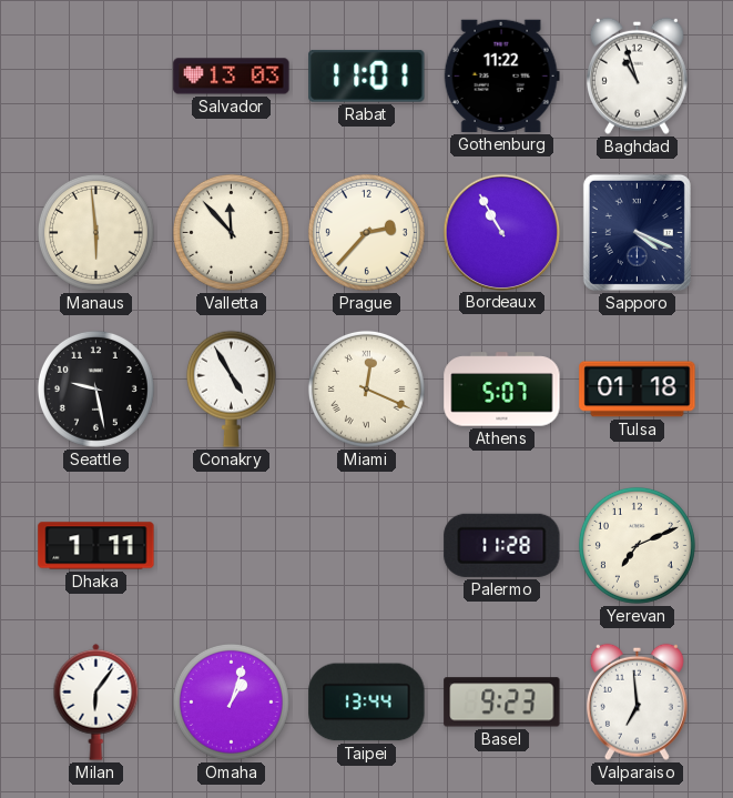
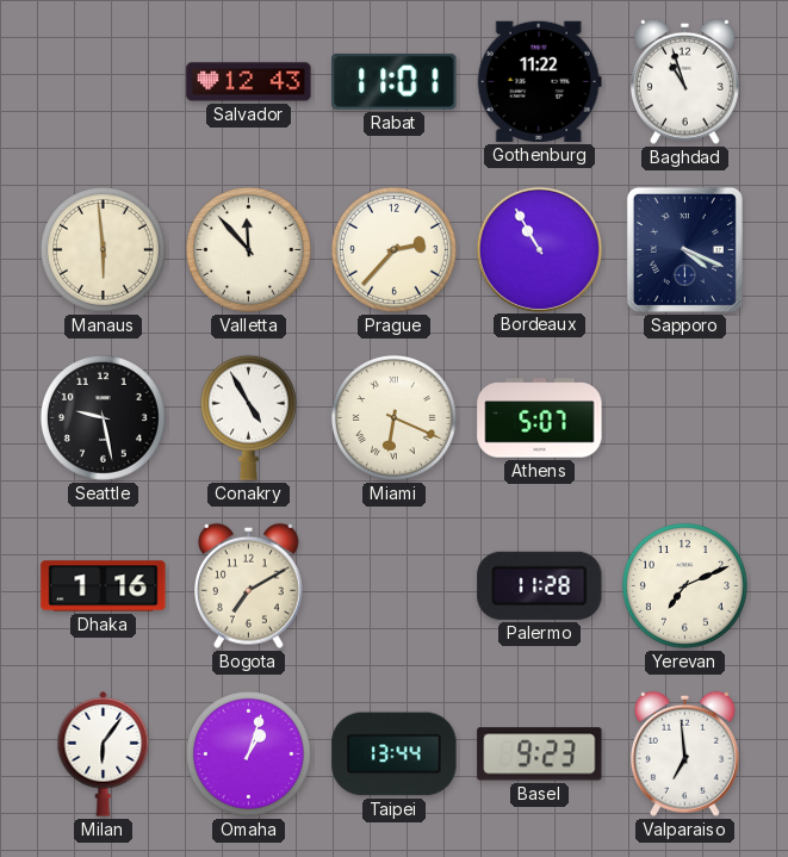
Salvador: 13:03 -> 12:43 (249, 82)
Miami: 12:19 -> 6:19 (393, 417)
Tulsa: 01:18 -> none (638, 390)
Dhaka: 1:11 -> 1:16 (104, 586)
Bogota: none -> 7:10 (248, 585)
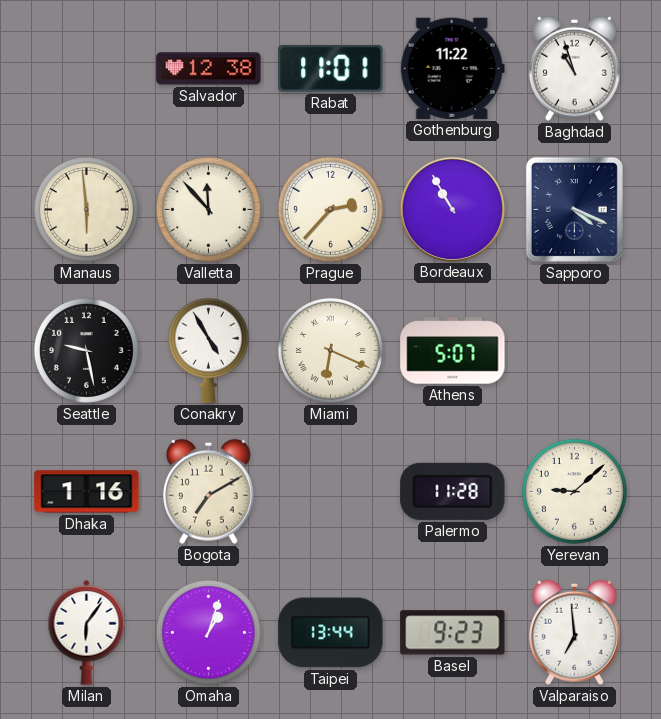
Salvador: 12:43 -> 12:38 (209, 69)
Yerevan: 7:11 -> 9:08 (574, 491)
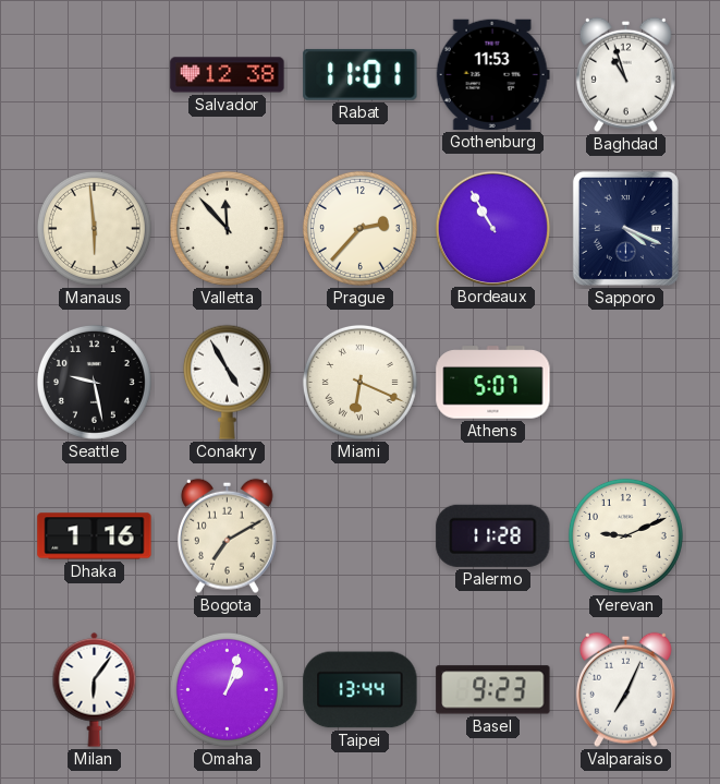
Gothenburg: 11:22 -> 11:53 (492, 74)
Yerevan: 9:08 -> 9:11 (625, 535)
Valparaiso: 6:59 -> 7:04 (625, 689)
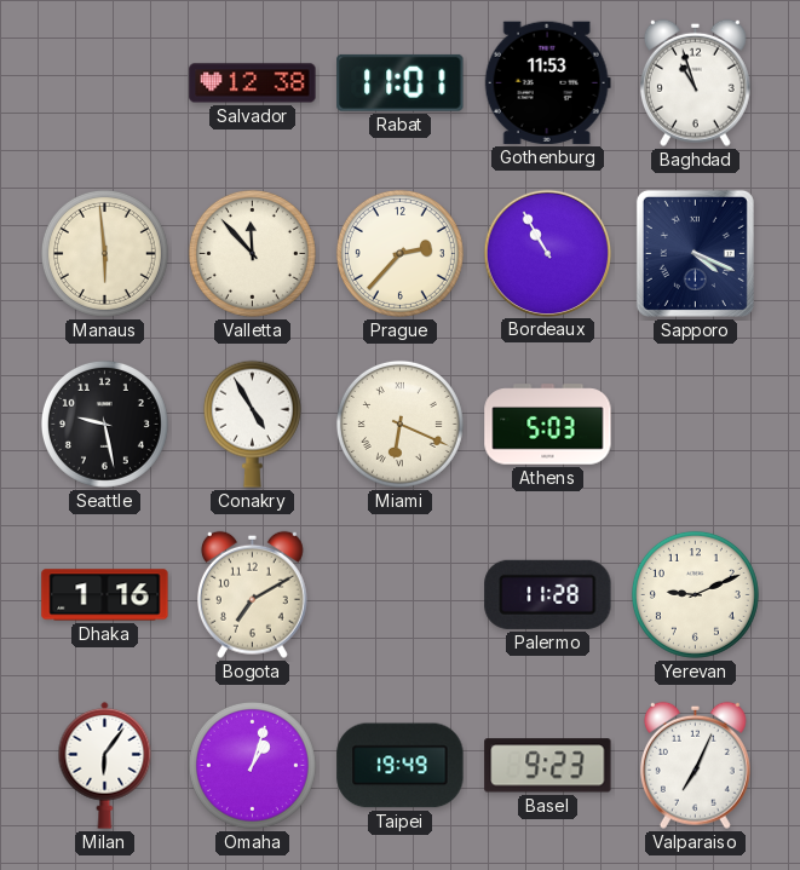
Athens: 5:07 -> 5:03 (548, 425)
Taipei: 13:44 -> 19:49 (401, 766)
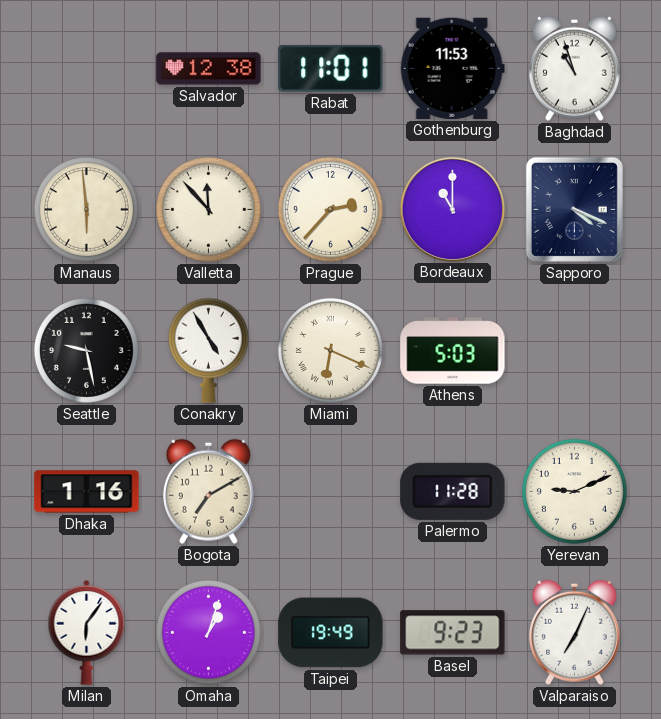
Bordeaux: 10:55 -> 11:00 (452, 209)
